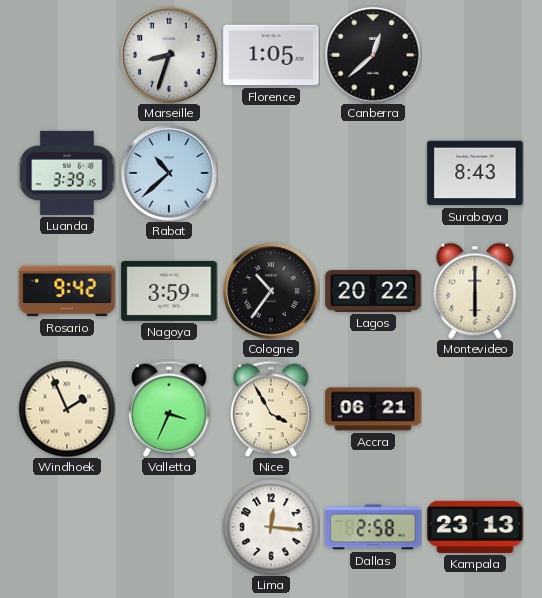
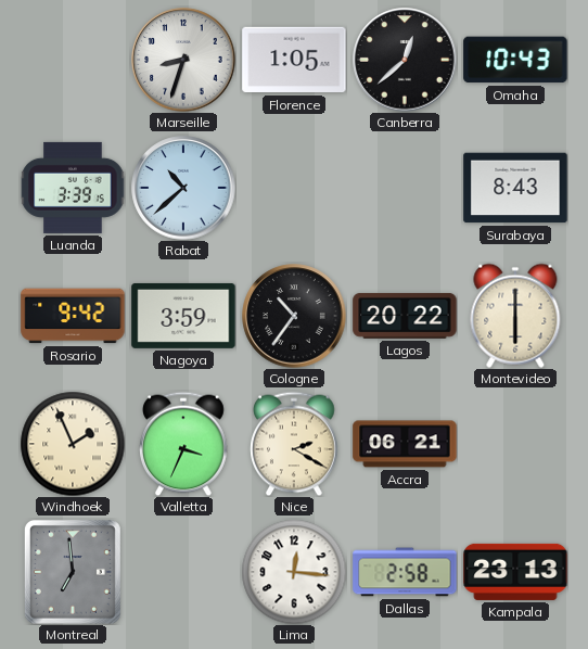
Omaha: none -> 10:43 (515, 60)
Nice: 3:55 -> 2:20 (295, 444)
Montreal: none -> 6:59 (73, 572)
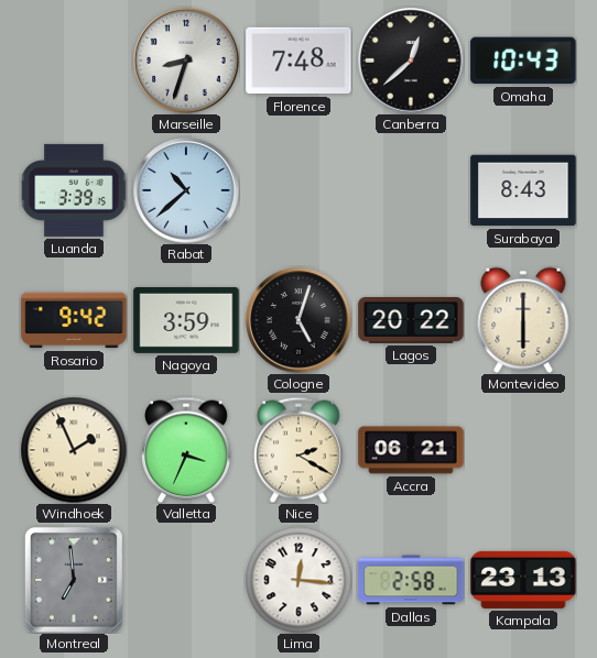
Florence: 1:05 -> 7:48 (298, 61)
Cologne: 10:36 -> 5:03 (298, 320)
